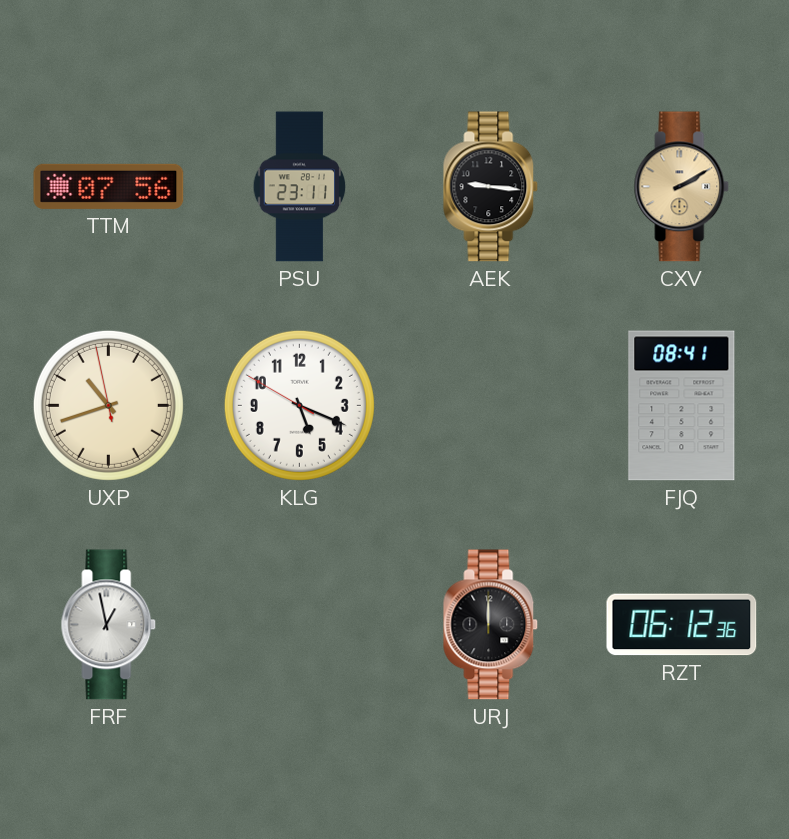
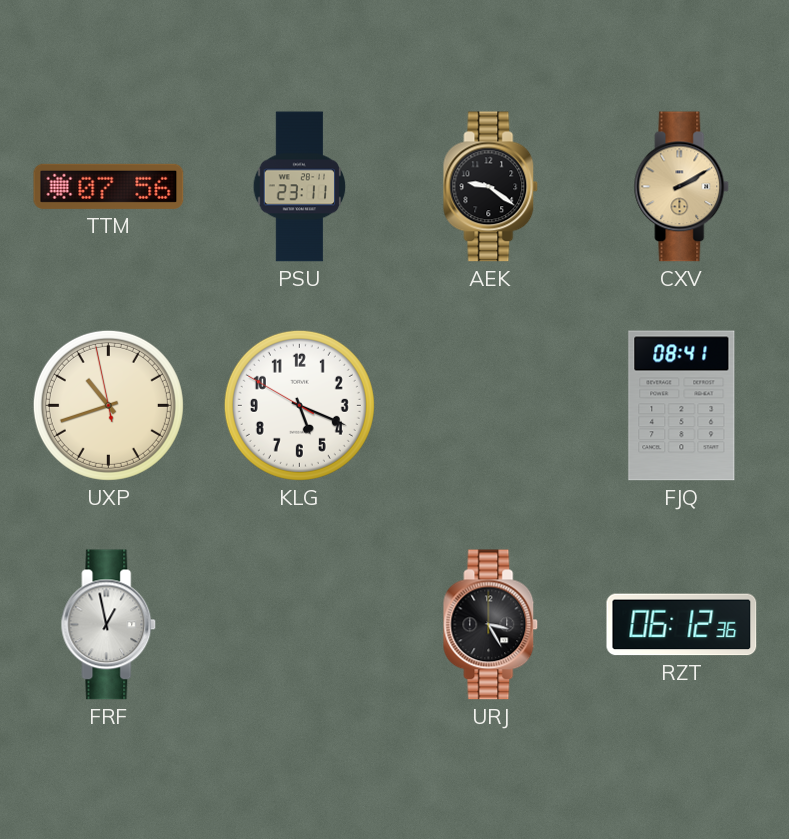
AEK: 9:16 -> 9:21 (491, 187)
URJ: 12:00 -> 3:25 (491, 625)
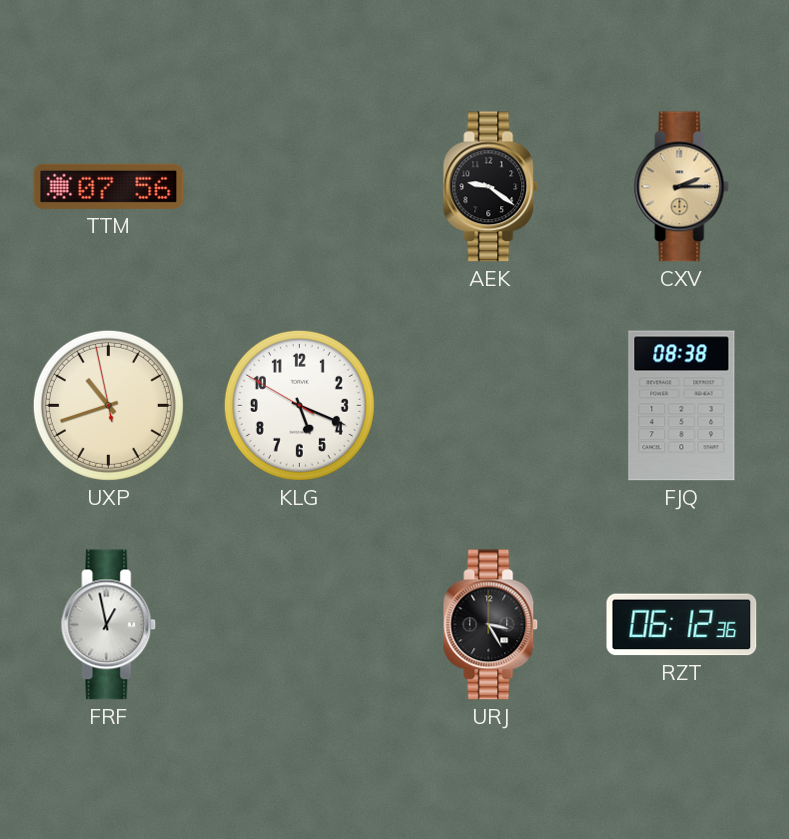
PSU: 23:11 -> none (300, 187)
CXV: 2:10 -> 2:15 (682, 187)
FJQ: 08:41 -> 08:38 (682, 406)
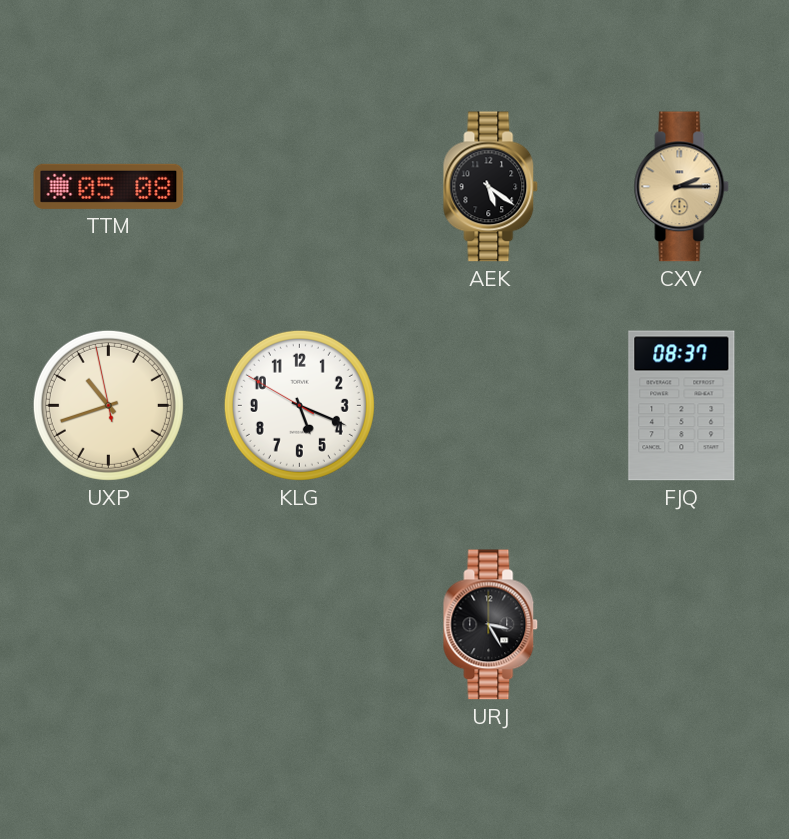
TTM: 07:56 -> 05:08 (109, 186)
AEK: 9:21 -> 5:21 (491, 187)
FJQ: 08:38 -> 08:37 (682, 406)
FRF: 12:58 -> none (109, 625)
RZT: 06:12 -> none (682, 625)
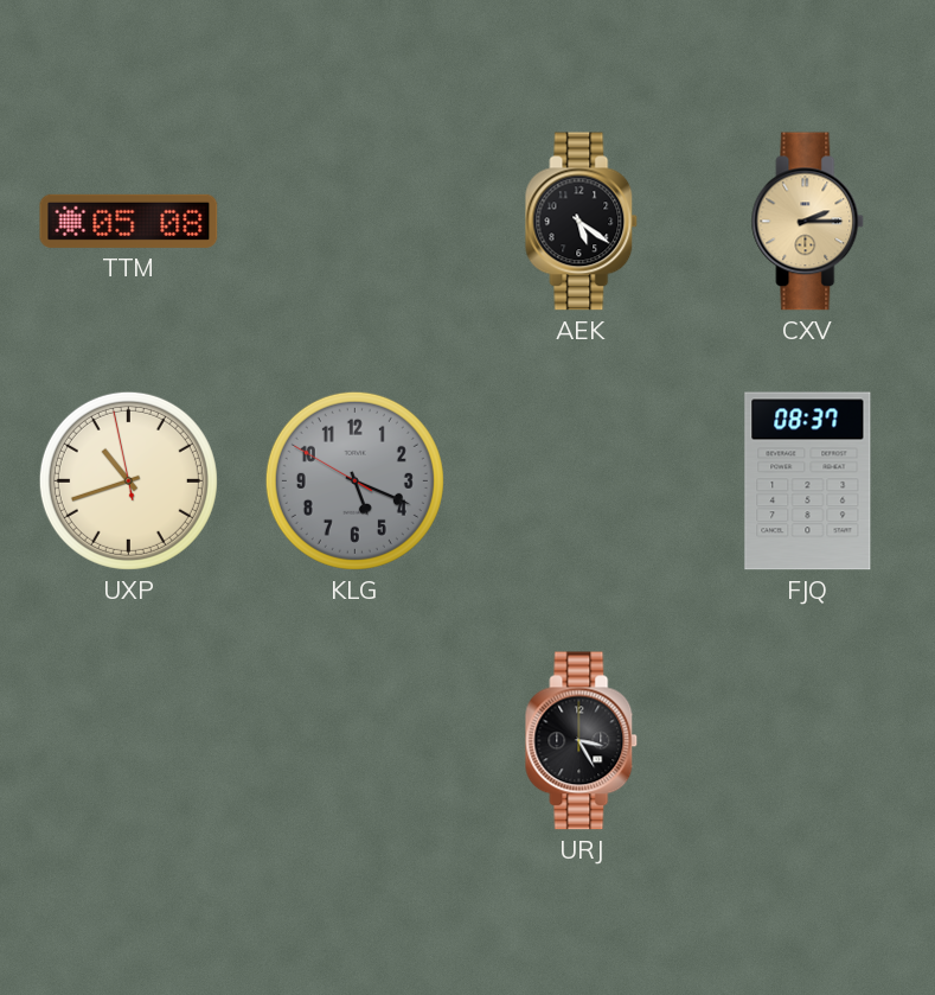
KLG dial: white -> grey (354, 480)
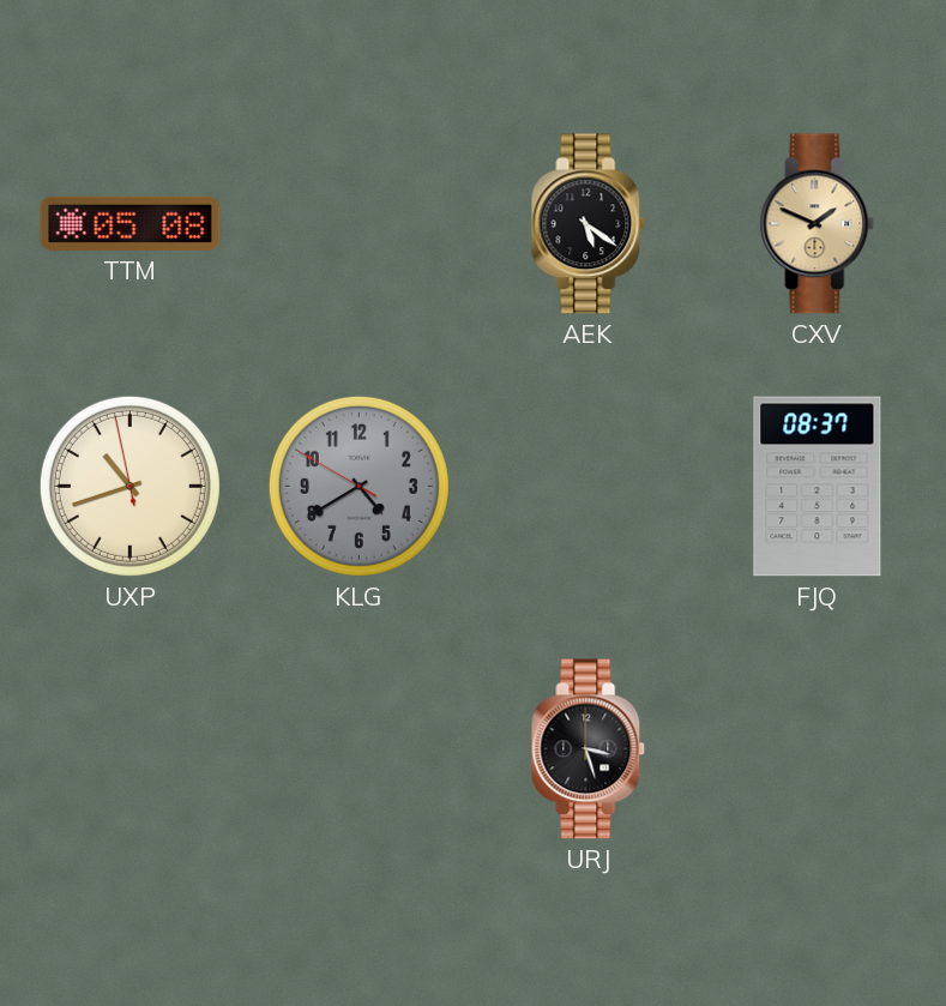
CXV: 2:15 -> 1:49 (818, 224)
KLG: 5:18 -> 4:39 (358, 486)
URJ: 3:25 -> 3:27 (589, 749)
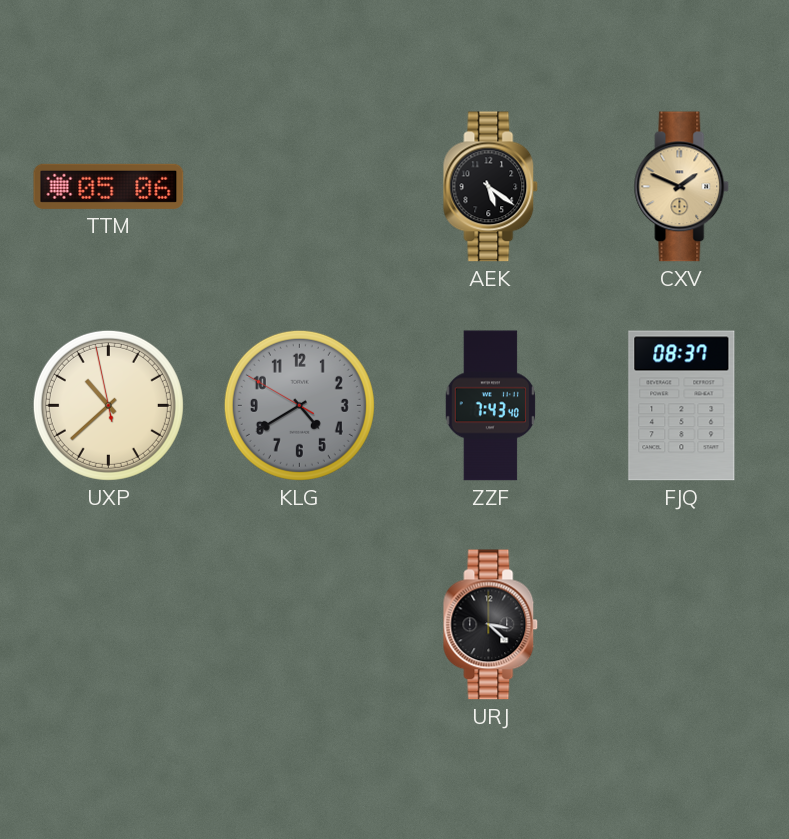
TTM: 05:08 -> 05:06 (109, 186)
UXP: 10:41 -> 10:37 (108, 405)
ZZF: none -> 7:43 (490, 406)
URJ: 3:27 -> 3:22 (491, 625)
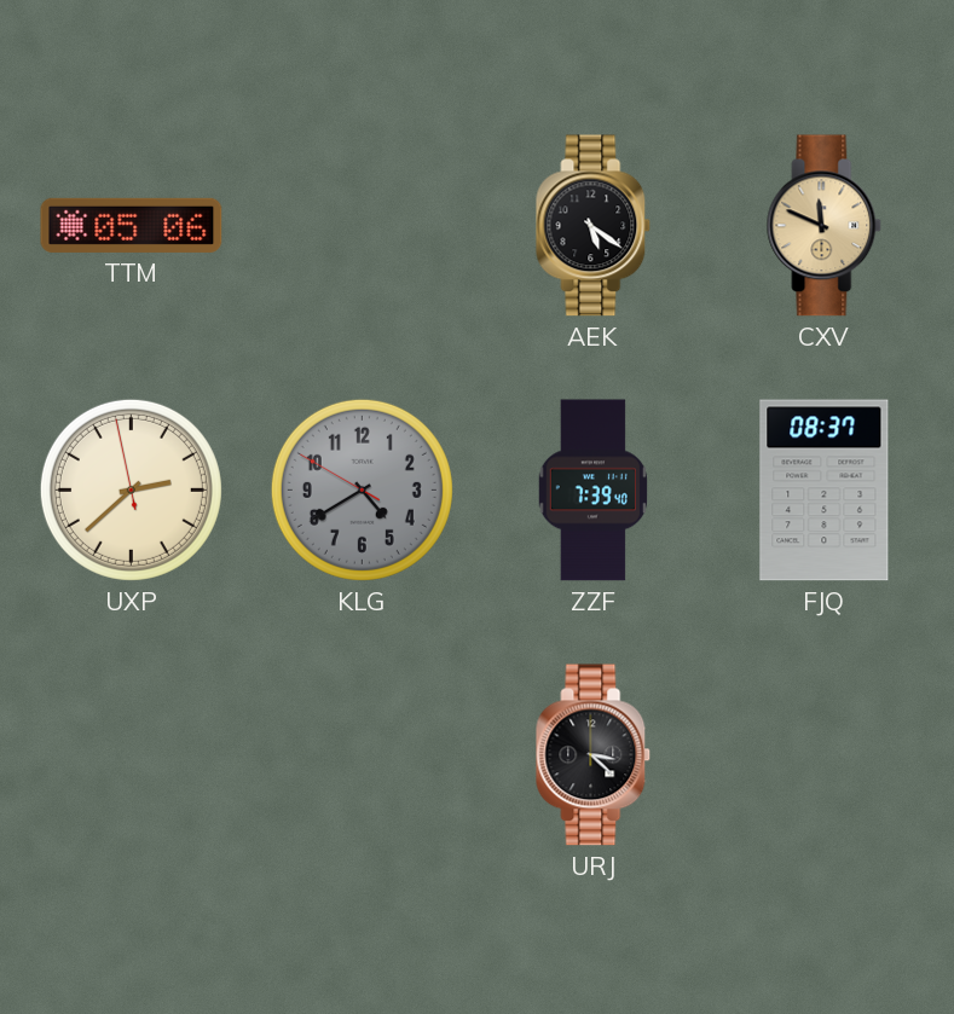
CXV: 1:49 -> 11:49 (825, 226)
UXP: 10:37 -> 2:37 (131, 489)
ZZF: 7:43 -> 7:39 (592, 491)
